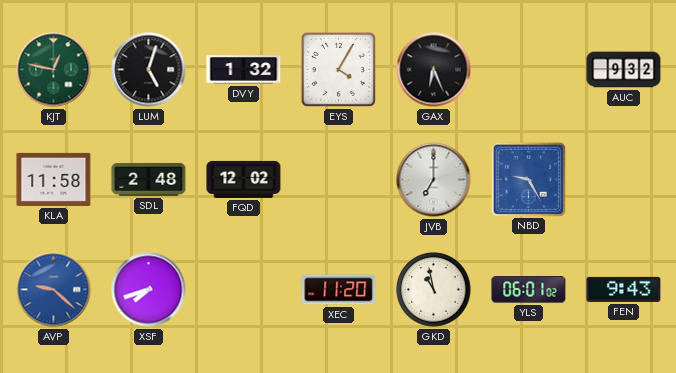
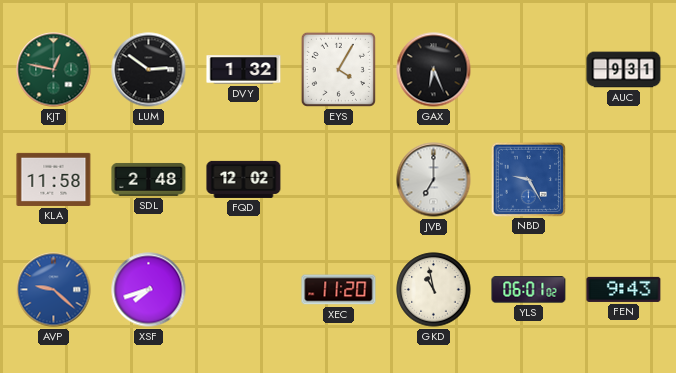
LUM: 5:03 -> 2:51 (149, 70)
AUC: 9:32 -> 9:31 (624, 70)
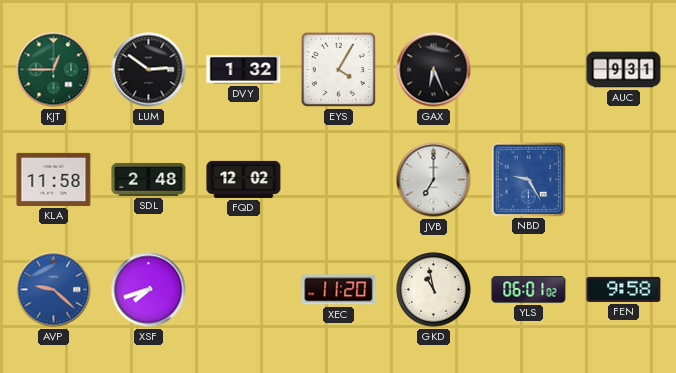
KJT: 12:47 -> 12:45 (54, 70)
FEN: 9:43 -> 9:58 (624, 289)
